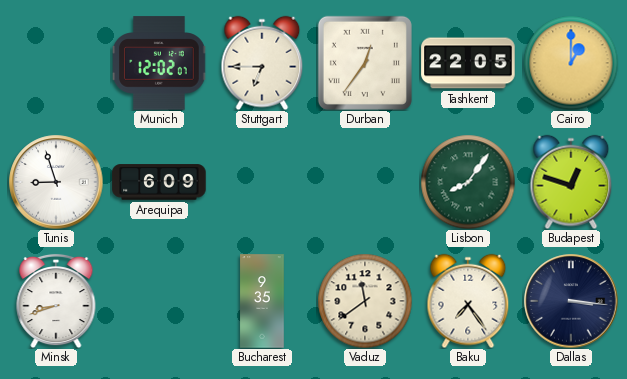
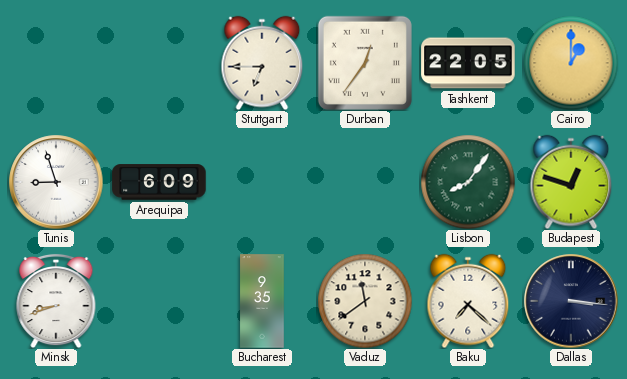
Munich: 12:02 -> none (159, 63)
Baku: 7:24 -> 7:22 (468, 301)
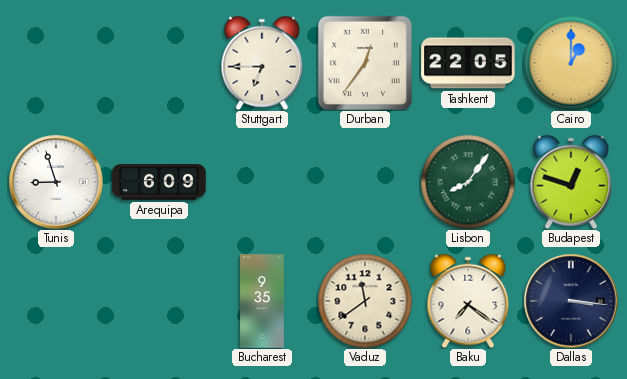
Minsk: 8:42 -> none (56, 301)
Baku: 7:22 -> 7:21 (468, 301)
